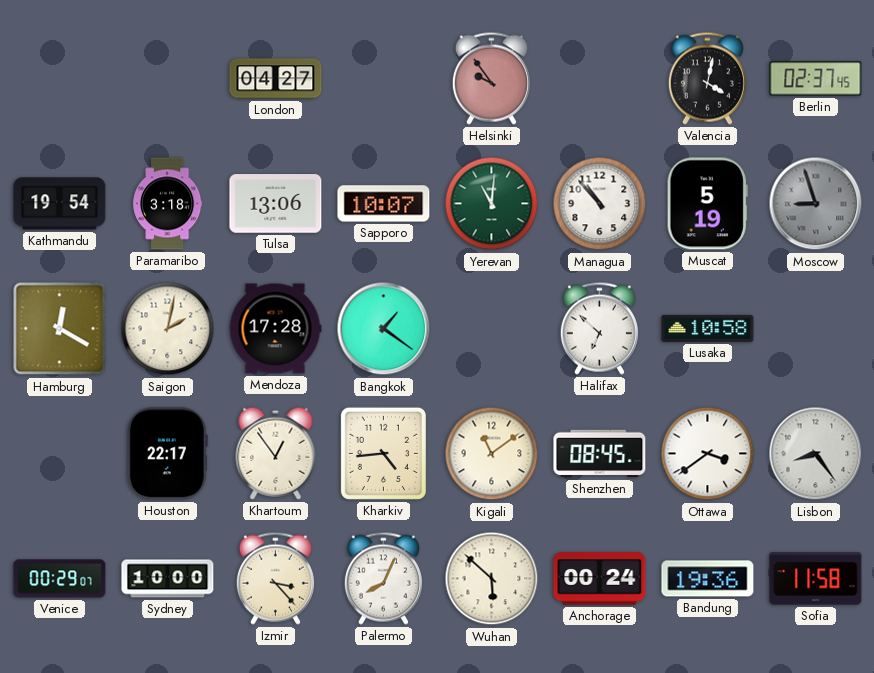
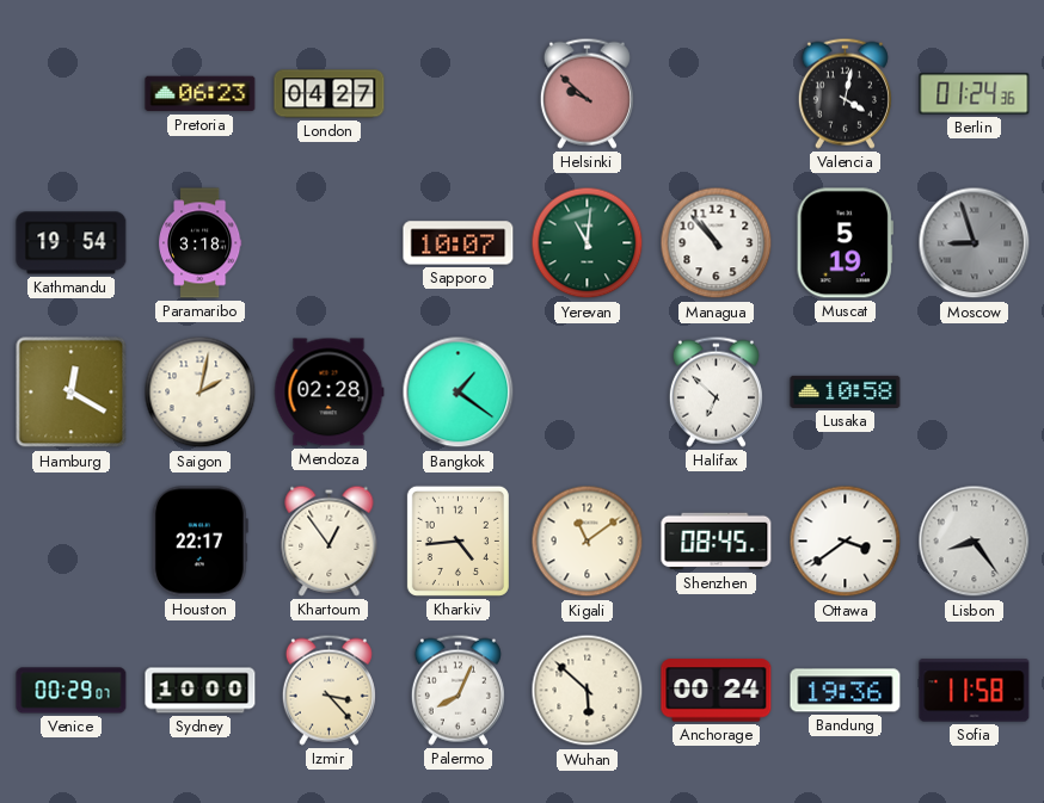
Pretoria: none -> 06:23 (201, 94)
Helsinki: 9:54 -> 9:52 (587, 93)
Berlin: 02:37 -> 01:24 (975, 94)
Tulsa: 13:06 -> none (276, 204)
Mendoza: 17:28 -> 02:28 (328, 393)
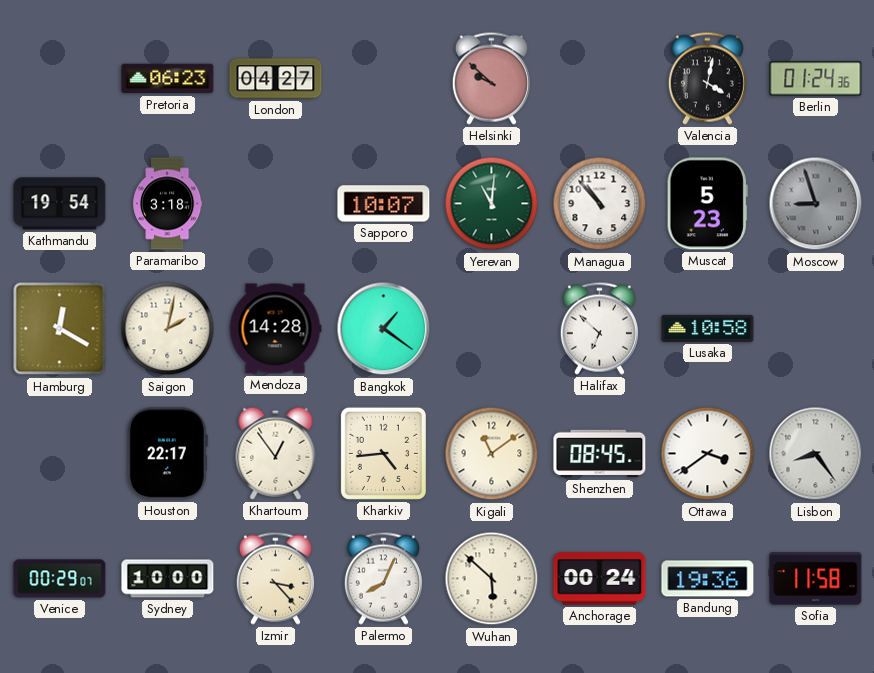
Muscat: 5:19 -> 5:23 (707, 204)
Mendoza: 02:28 -> 14:28 (275, 329)
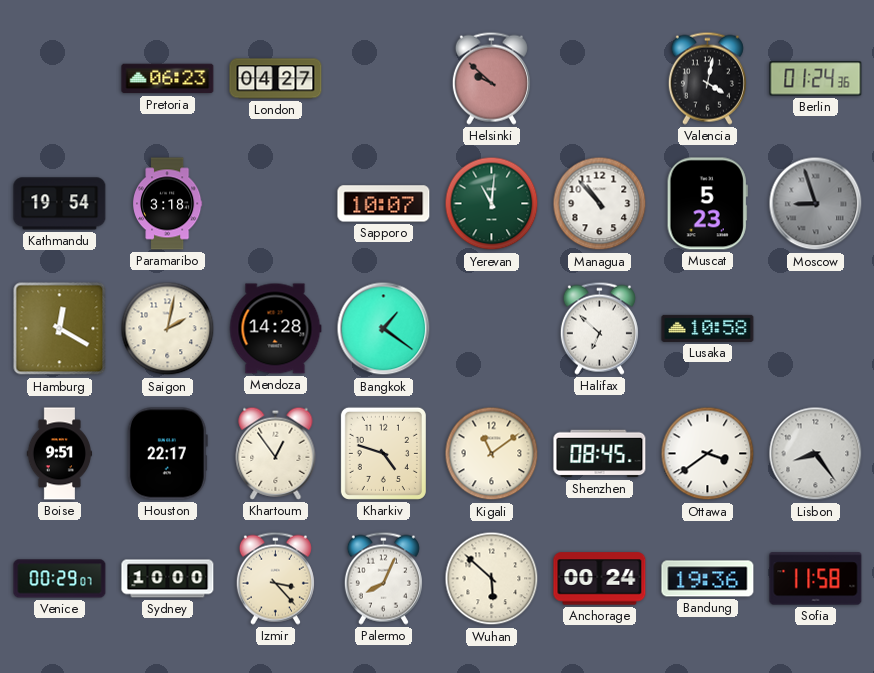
Boise: none -> 9:51 (60, 454)
Kharkiv: 4:44 -> 4:48 (383, 453)
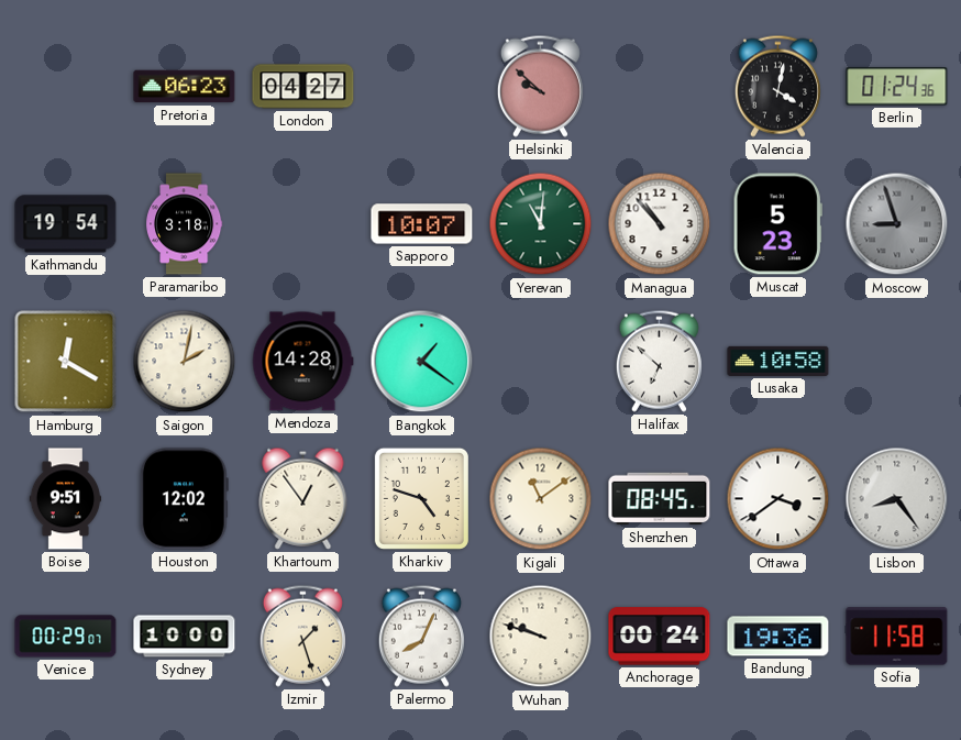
Houston: 22:17 -> 12:02 (184, 499)
Izmir: 3:23 -> 1:27 (302, 636)
Wuhan: 5:52 -> 9:48 (541, 637)
